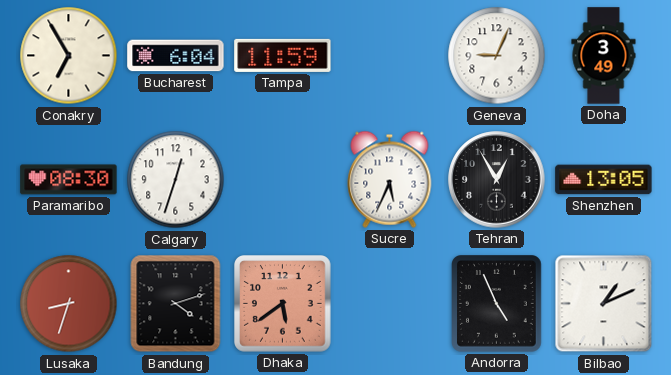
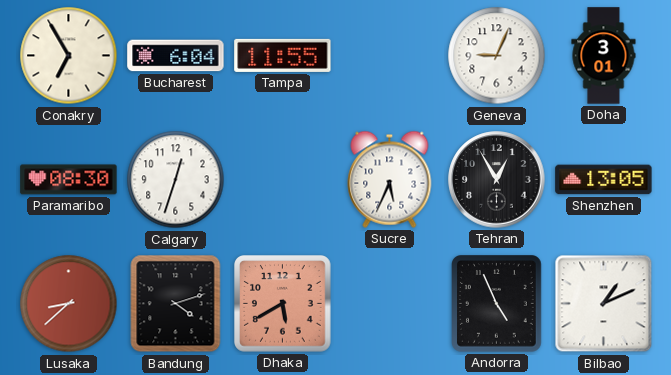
Tampa: 11:59 -> 11:55 (283, 55)
Doha: 3:49 -> 3:01 (604, 56)
Lusaka: 8:33 -> 8:38 (69, 304)
Dhaka: 5:39 -> 5:40 (283, 304)
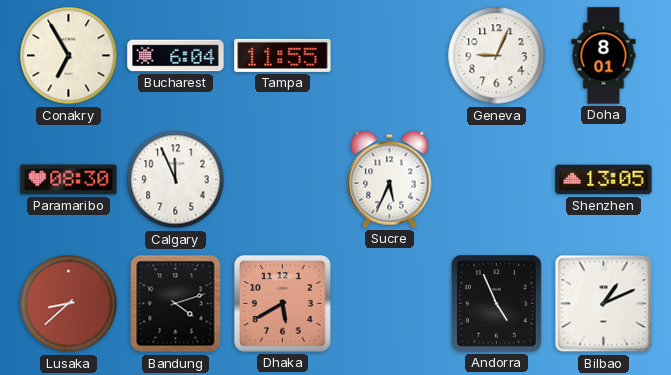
Doha: 3:01 -> 8:01 (604, 56)
Calgary: 12:33 -> 11:56 (176, 180)
Tehran: 12:55 -> none (497, 180)
